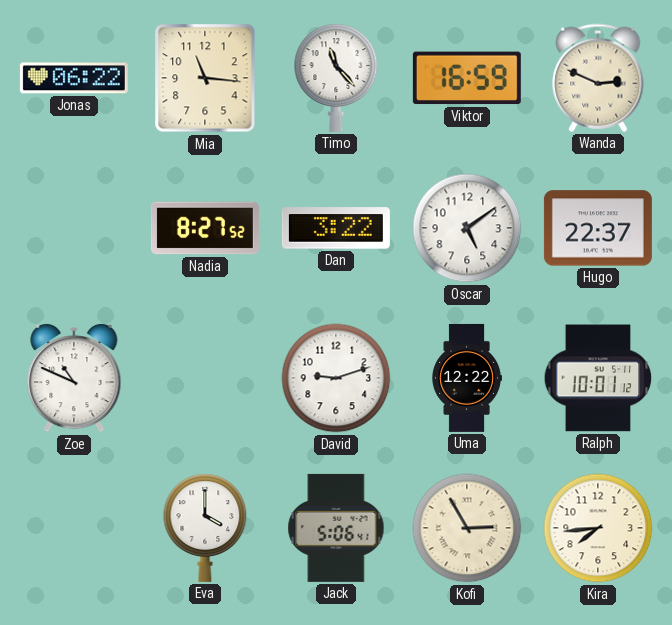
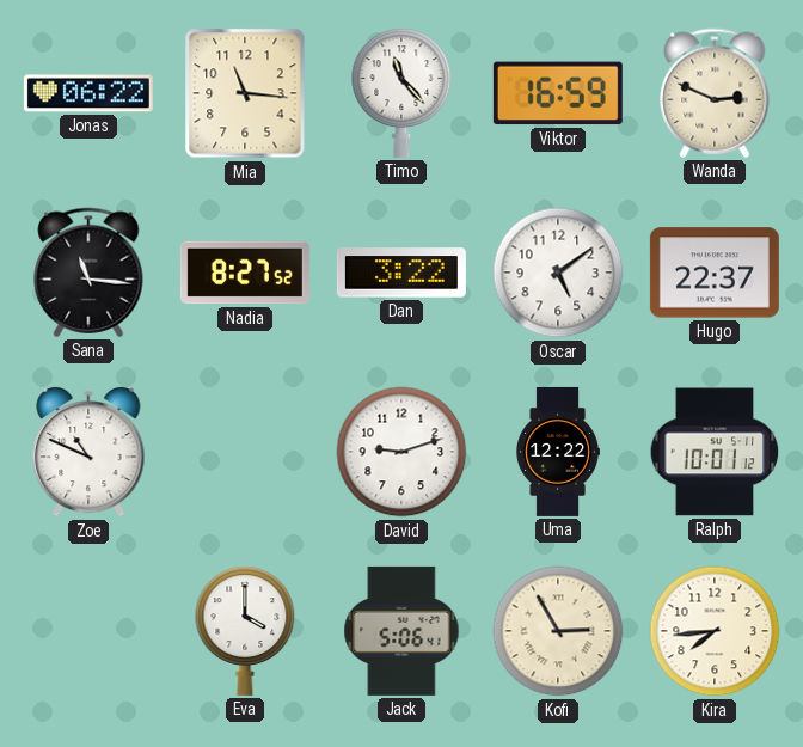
Sana: none -> 11:16 (88, 273)
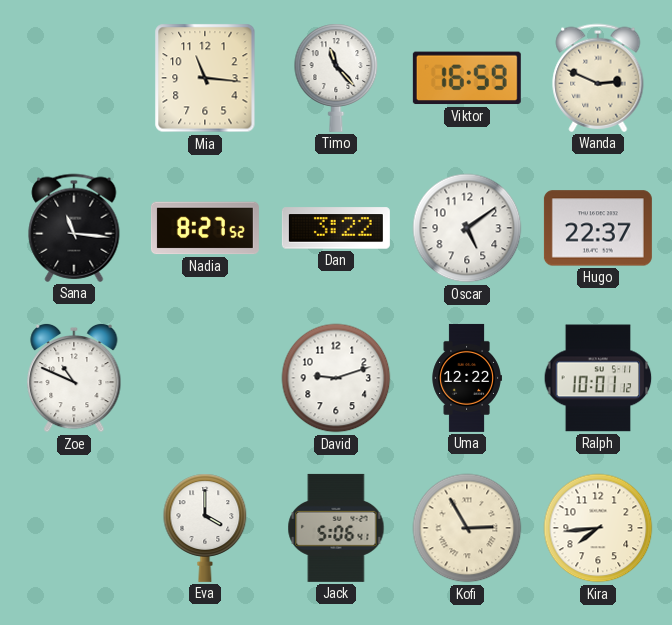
Jonas: 06:22 -> none (88, 93)
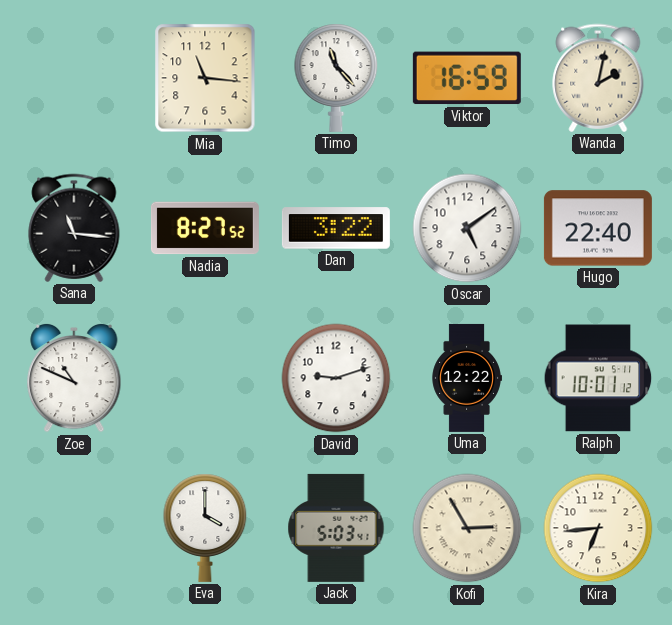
Wanda: 2:49 -> 2:02 (598, 78)
Hugo: 22:37 -> 22:40 (598, 228)
Jack: 5:06 -> 5:03 (336, 528)
Kira: 7:44 -> 6:44 (598, 528)
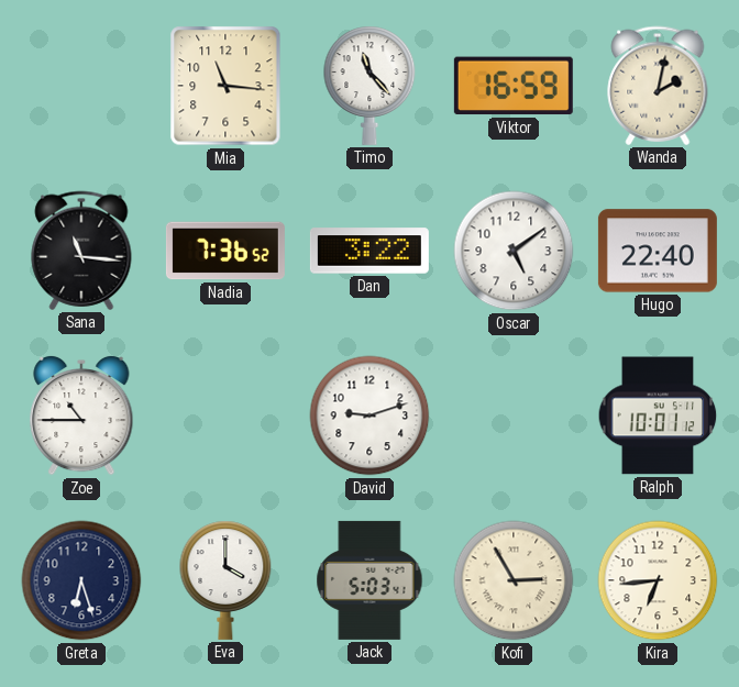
Nadia: 8:27 -> 7:36 (225, 251)
Zoe: 10:49 -> 10:45 (81, 415)
Uma: 12:22 -> none (467, 378)
Greta: none -> 6:27 (81, 580)
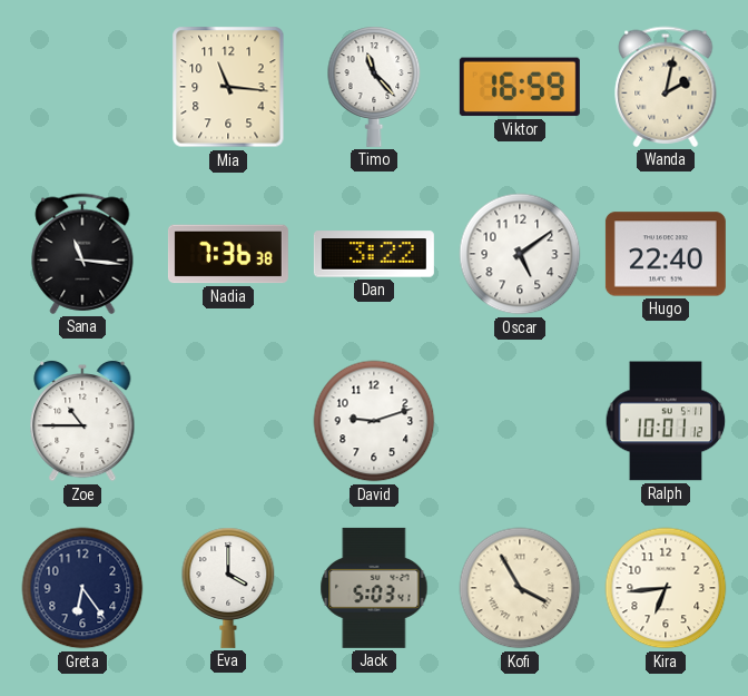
Nadia: 7:36:52 -> 7:36:38 (228, 254)
Greta: 6:27 -> 6:24 (82, 588)
Kofi: 2:55 -> 3:55 (520, 588)
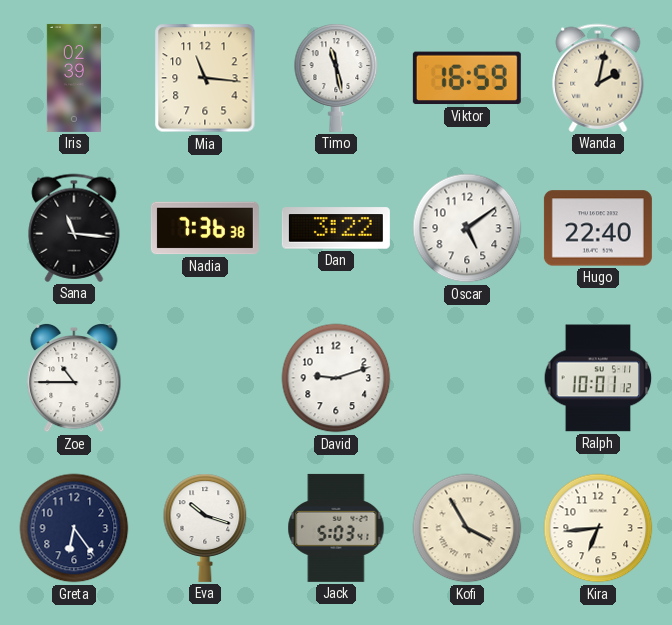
Iris: none -> 02:39 (73, 78)
Timo: 11:23 -> 11:28 (336, 78)
Eva: 4:00 -> 10:18 (205, 528)
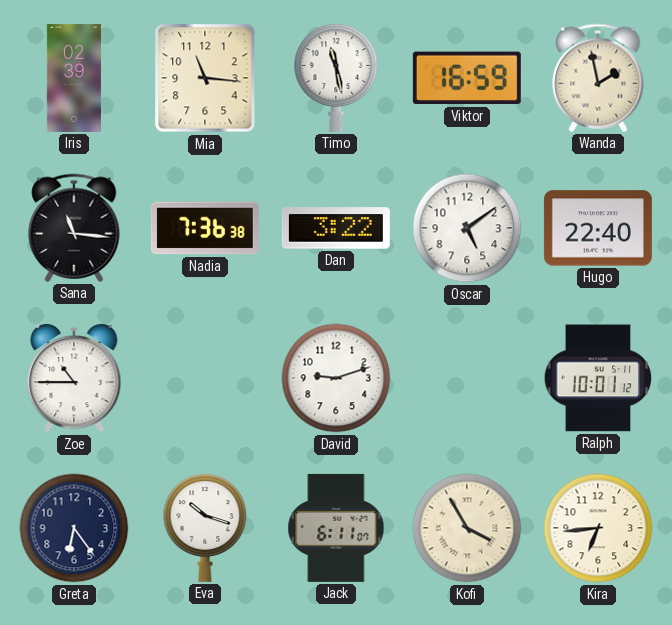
Wanda: 2:02 -> 1:58 (598, 78)
Jack: 5:03 -> 6:11 (336, 528)
